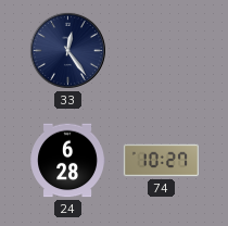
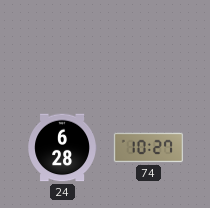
33: 12:24 -> none (67, 50)
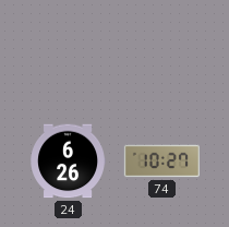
24: 6:28 -> 6:26 (68, 162)
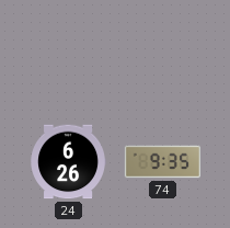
74: 10:27 -> 9:35 (162, 162)
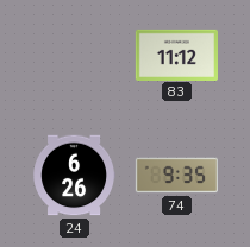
83: none -> 11:12 (176, 55)
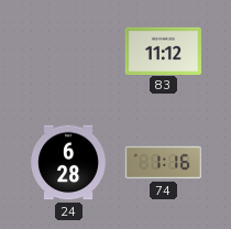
24: 6:26 -> 6:28 (68, 163)
74: 9:35 -> 1:16 (163, 163)
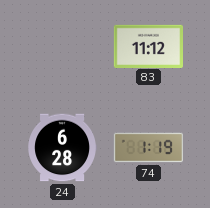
74: 1:16 -> 1:19 (148, 148)
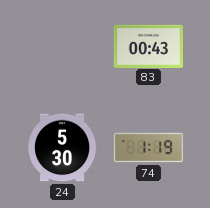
83: 11:12 -> 00:43 (148, 46)
24: 6:28 -> 5:30 (62, 148)
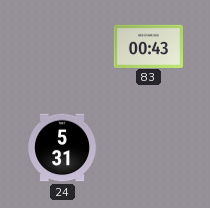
24: 5:30 -> 5:31 (62, 148)
74: 1:19 -> none (148, 148)
